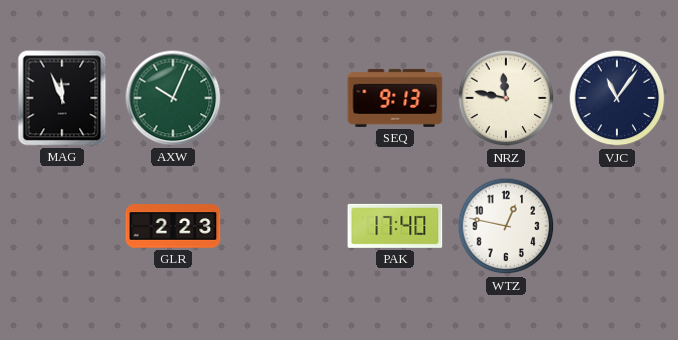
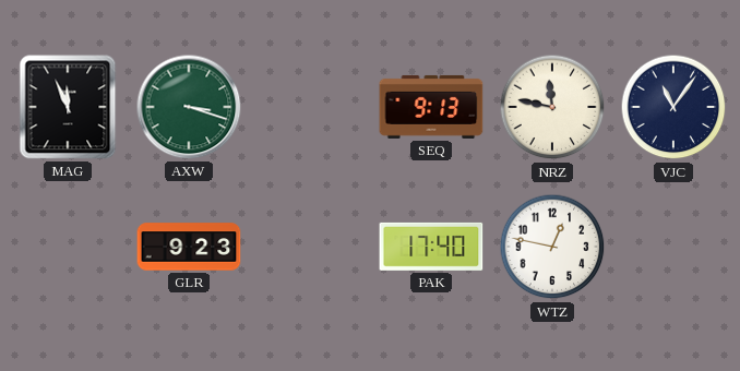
AXW: 10:04 -> 3:18 (189, 107)
GLR: 2:23 -> 9:23 (189, 247)
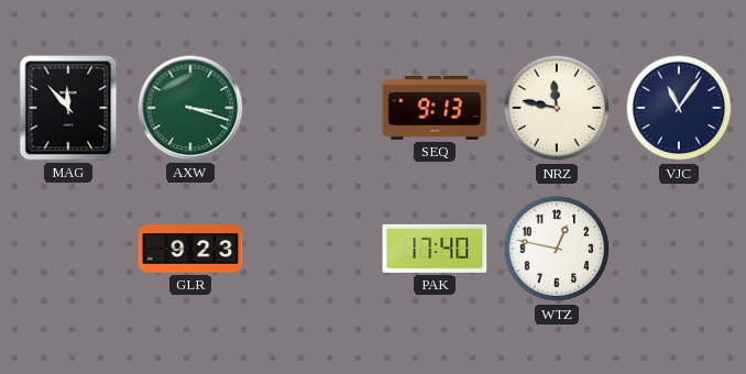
MAG: 11:56 -> 11:53 (68, 108)
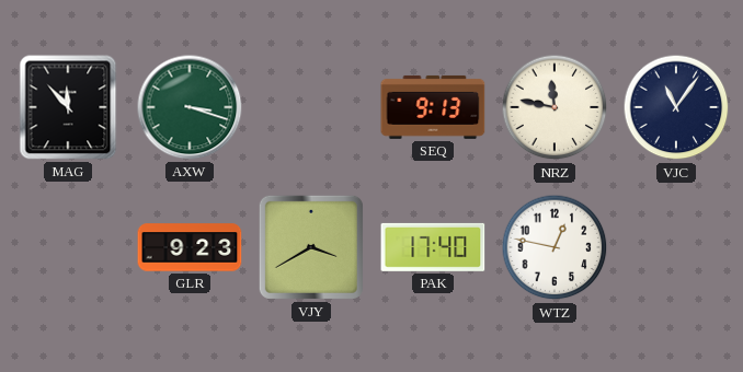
VJY: none -> 3:40 (311, 247)
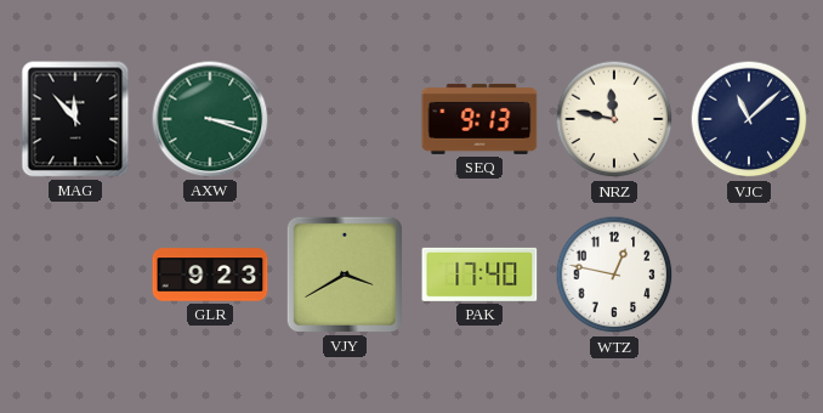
VJC: 11:06 -> 11:08 (749, 119)
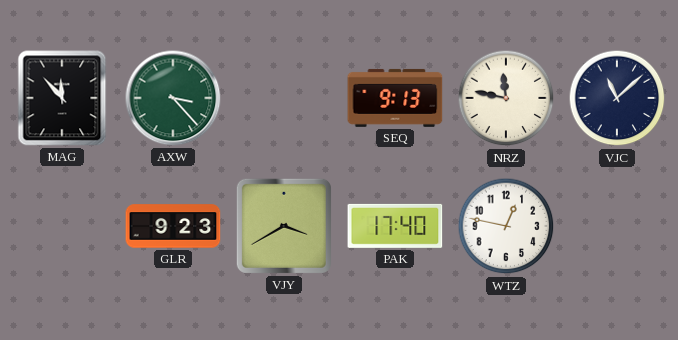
AXW: 3:18 -> 3:23 (173, 98)
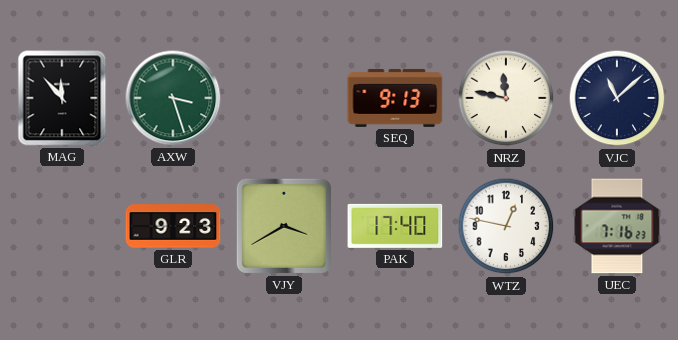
AXW: 3:23 -> 3:27 (173, 98)
UEC: none -> 7:16 (617, 226)
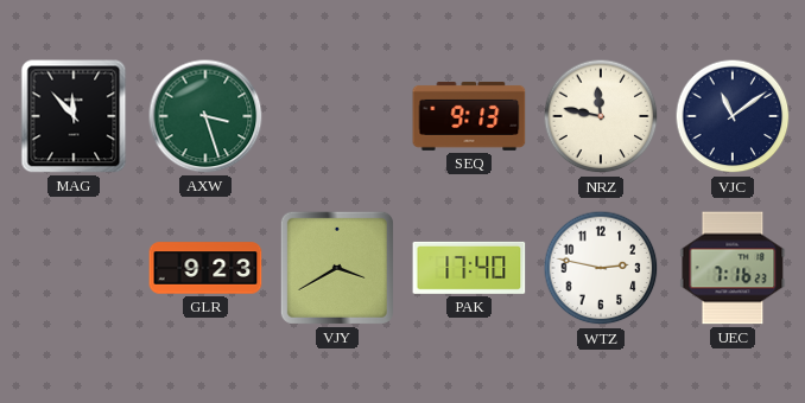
VJC: 11:08 -> 11:09 (733, 116)
WTZ: 12:47 -> 2:47 (601, 268)
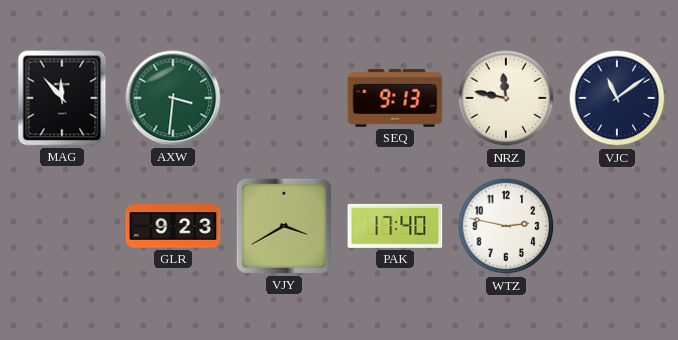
AXW: 3:27 -> 3:31 (173, 98)
UEC: 7:16 -> none (733, 268)
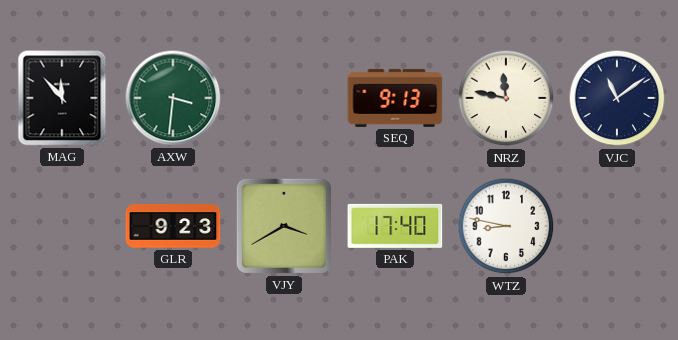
WTZ: 2:47 -> 8:47 (506, 226)
